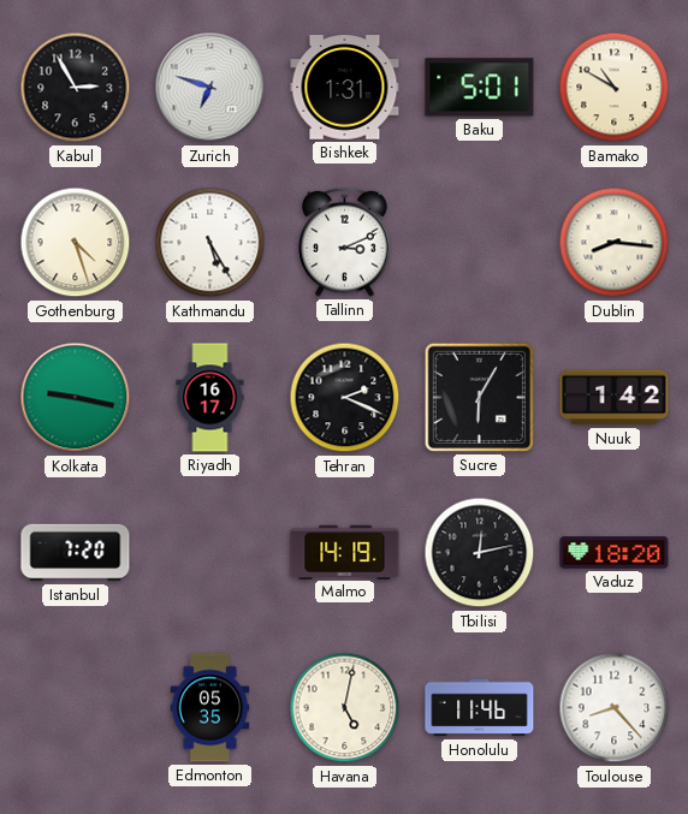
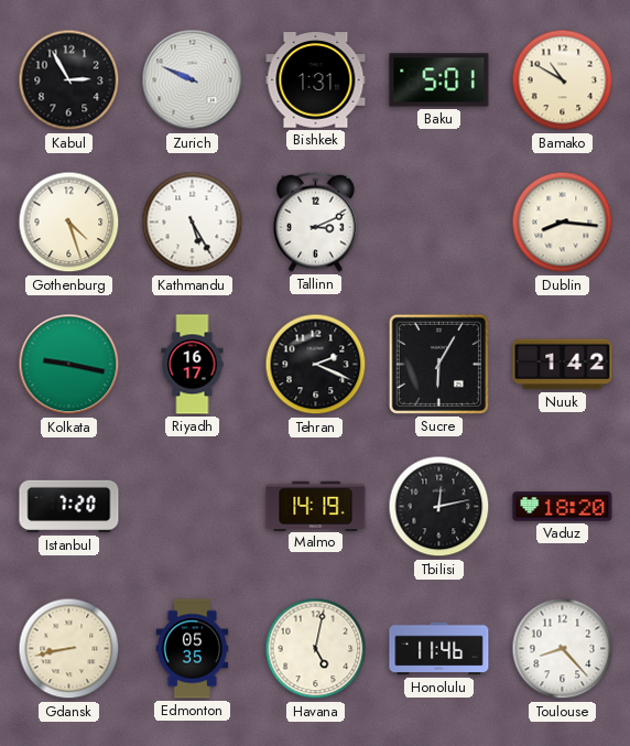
Zurich: 6:48 -> 9:49 (193, 80)
Gdansk: none -> 8:43 (69, 649)
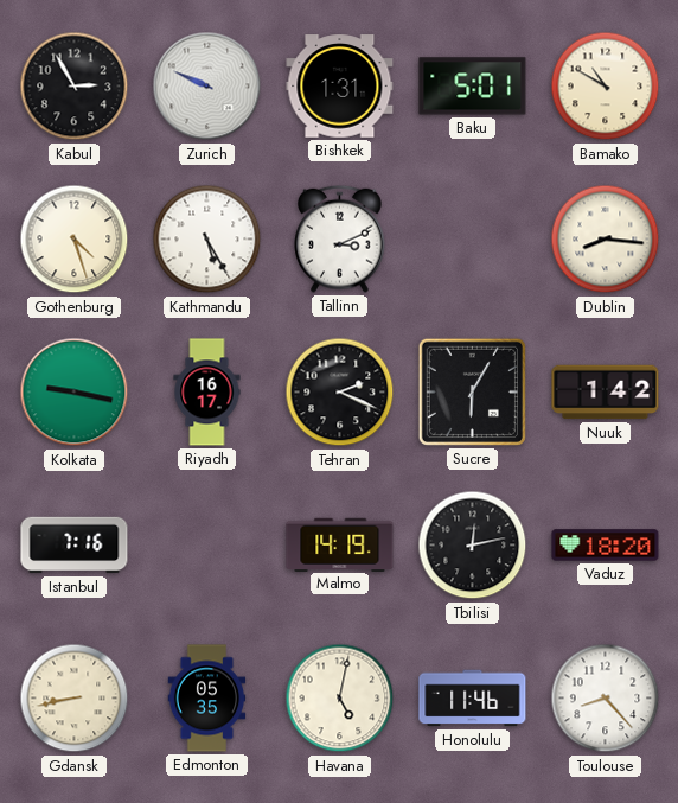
Istanbul: 7:20 -> 7:16 (75, 546)
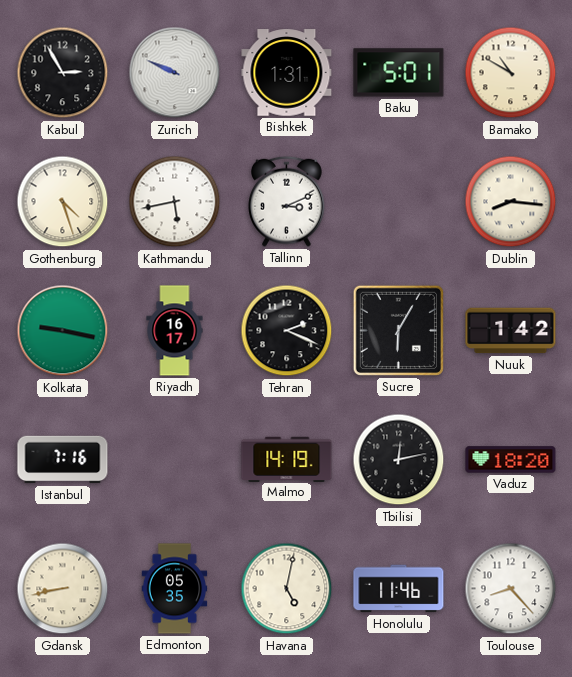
Kathmandu: 5:25 -> 5:43 (175, 202)
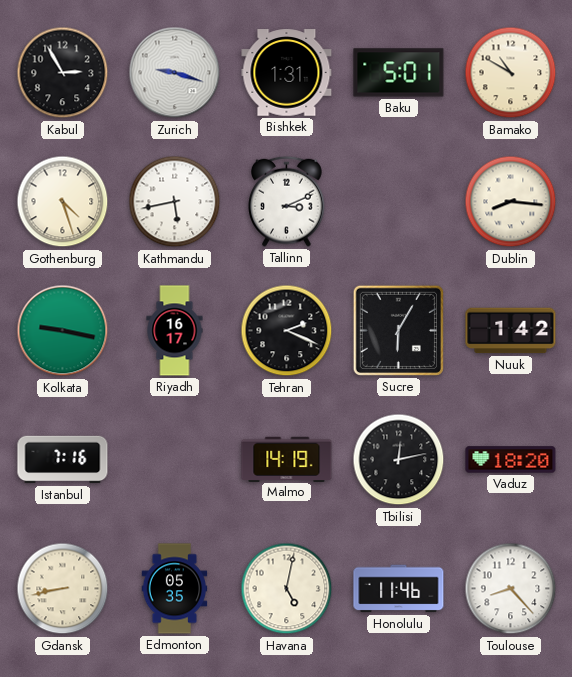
Zurich: 9:49 -> 9:18 (175, 73)
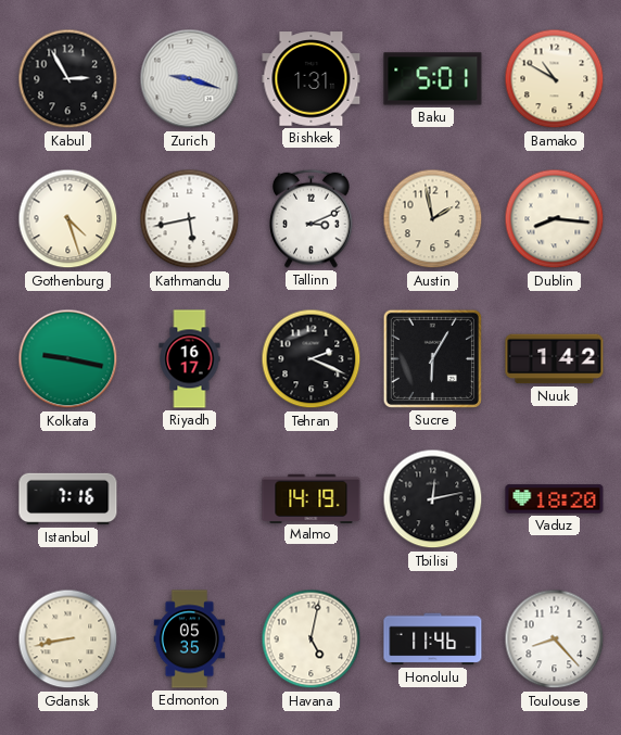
Austin: none -> 1:58 (433, 219)
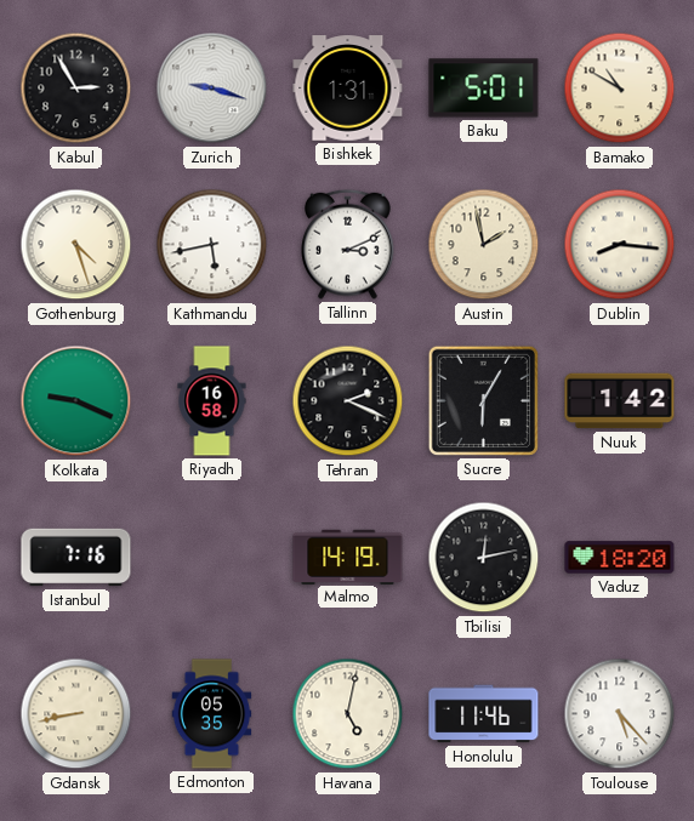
Kolkata: 9:17 -> 9:19 (76, 401)
Riyadh: 16:17 -> 16:58 (212, 401)
Toulouse: 8:23 -> 5:23 (620, 714)
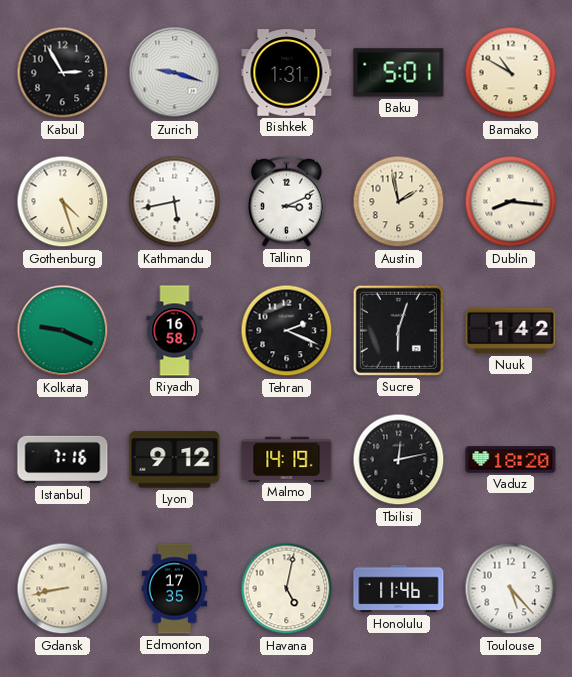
Sucre: 6:05 -> 6:03 (398, 330)
Lyon: none -> 9:12 (175, 460)
Edmonton: 05:35 -> 17:35 (175, 589)
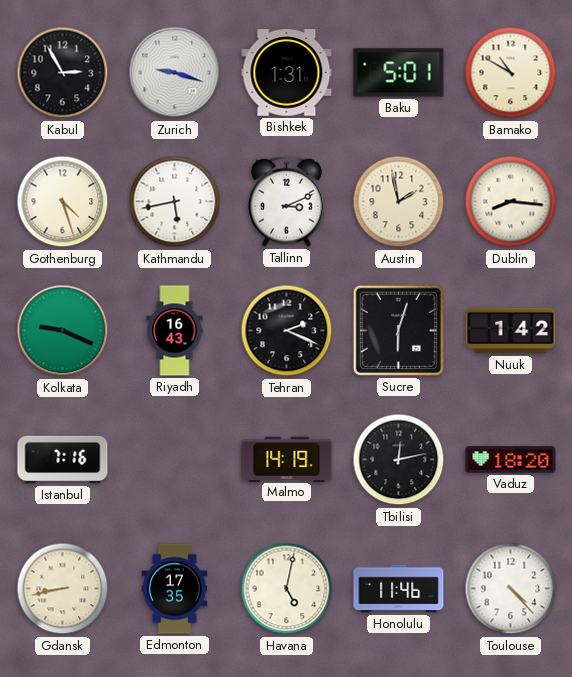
Riyadh: 16:58 -> 16:43 (175, 331)
Lyon: 9:12 -> none (175, 460)
Toulouse: 5:23 -> 4:23 (511, 589)
